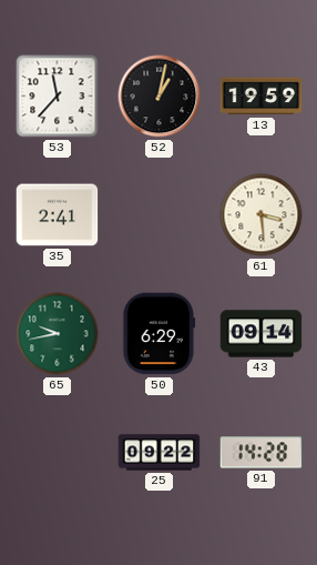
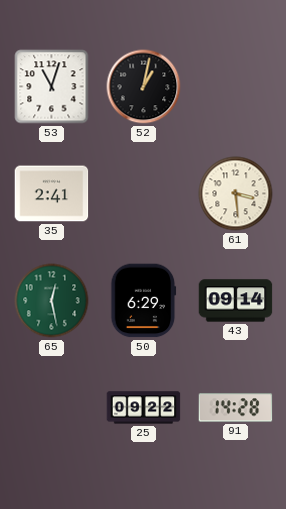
53: 11:37 -> 11:03 (52, 87)
13: 19:59 -> none (262, 97)
65: 9:43 -> 12:28 (52, 301)
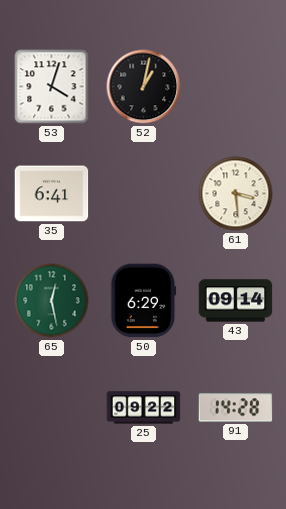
53: 11:03 -> 4:03 (52, 87)
35: 2:41 -> 6:41 (52, 194)
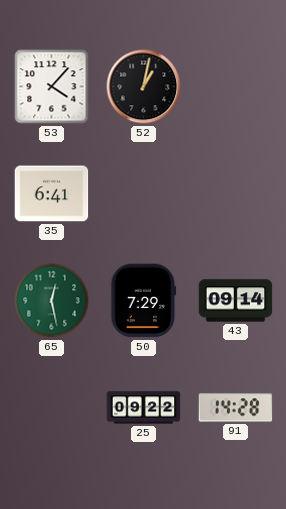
53: 4:03 -> 4:07 (52, 87)
61: 3:29 -> none (236, 194)
50: 6:29 -> 7:29 (144, 301)
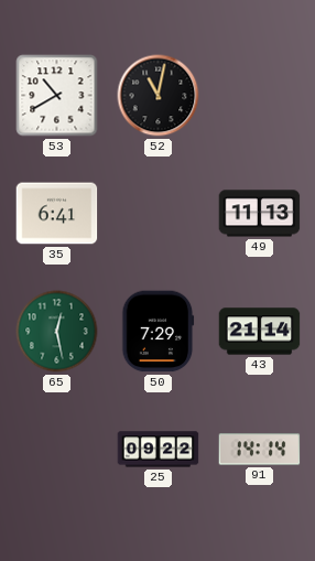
53: 4:07 -> 10:40 (57, 96)
52: 1:02 -> 11:02 (159, 96)
49: none -> 11:13 (260, 214)
43: 09:14 -> 21:14 (260, 332)
91: 14:28 -> 14:14 (260, 450)
